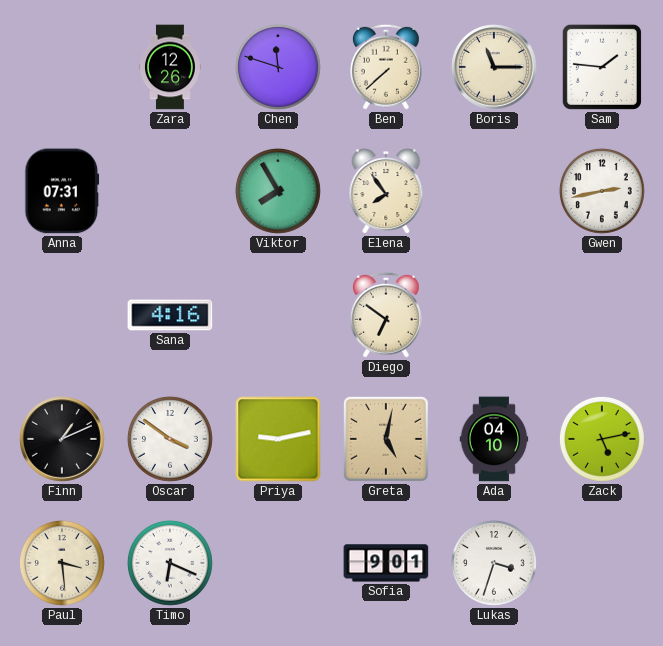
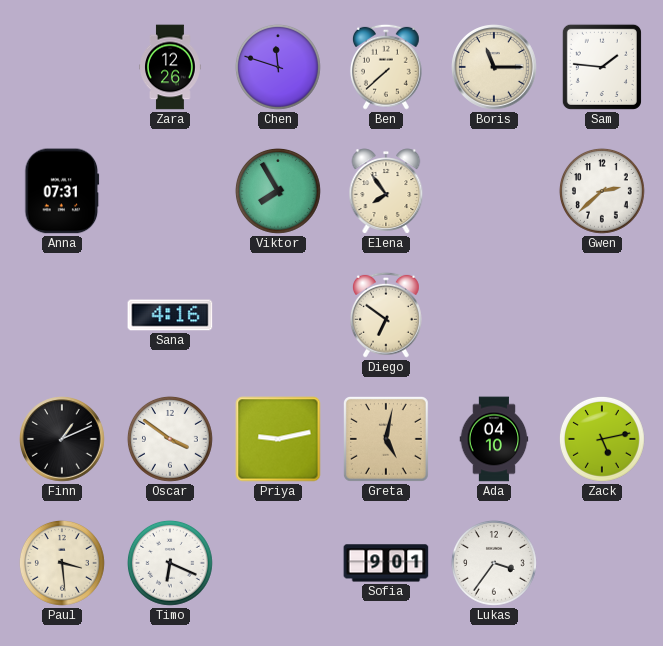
Gwen: 2:43 -> 2:38 (602, 191)
Lukas: 3:33 -> 3:36 (494, 563)
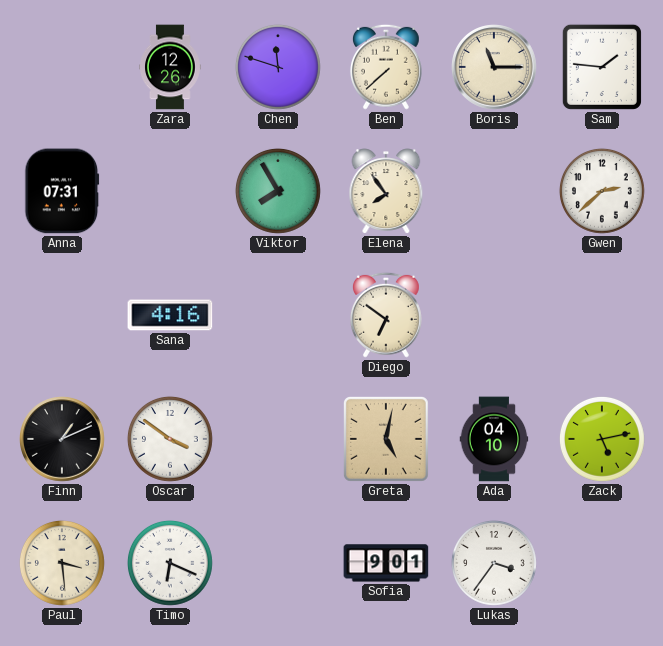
Priya: 9:13 -> none (278, 439)
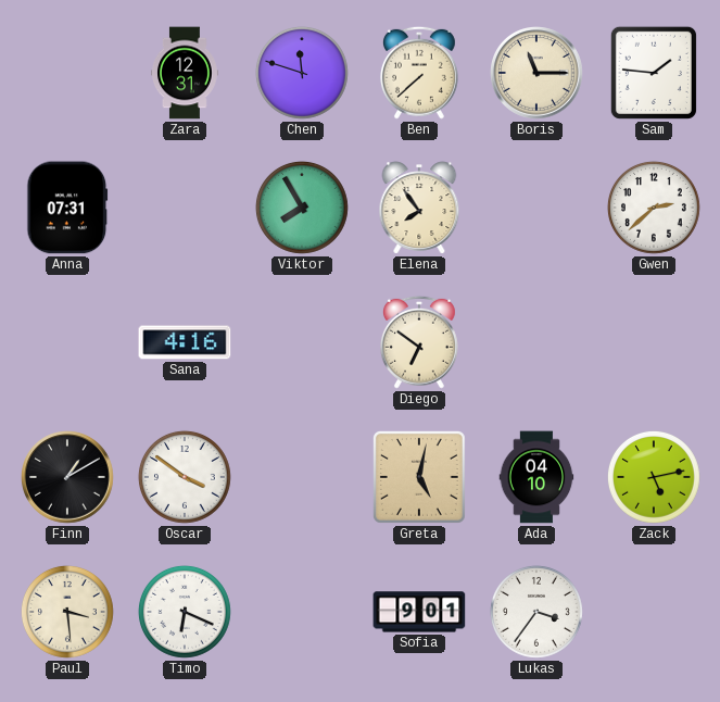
Zara: 12:26 -> 12:31 (186, 73)
Finn: 1:11 -> 1:10 (67, 477)
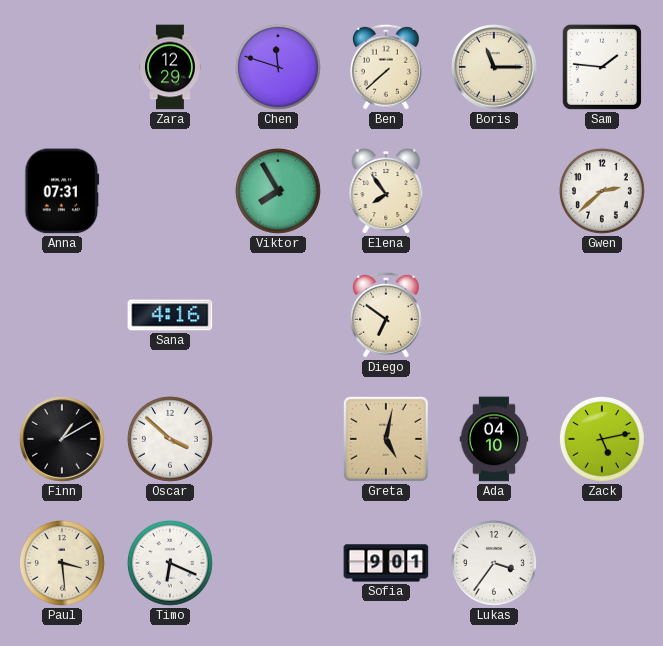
Zara: 12:31 -> 12:29 (171, 67)
Oscar: 3:51 -> 3:52 (170, 439)
